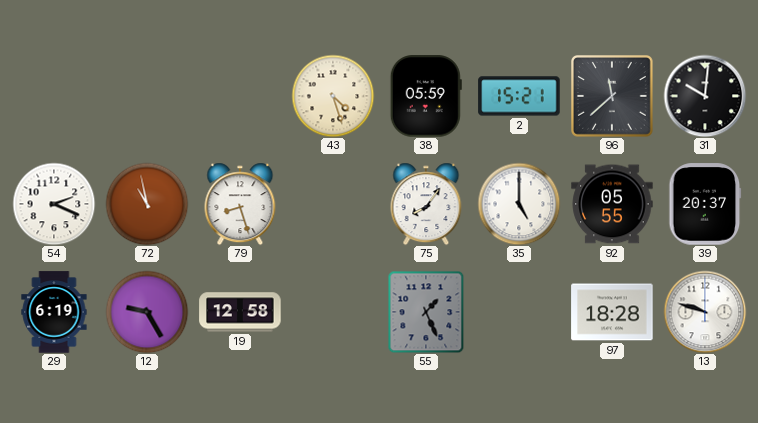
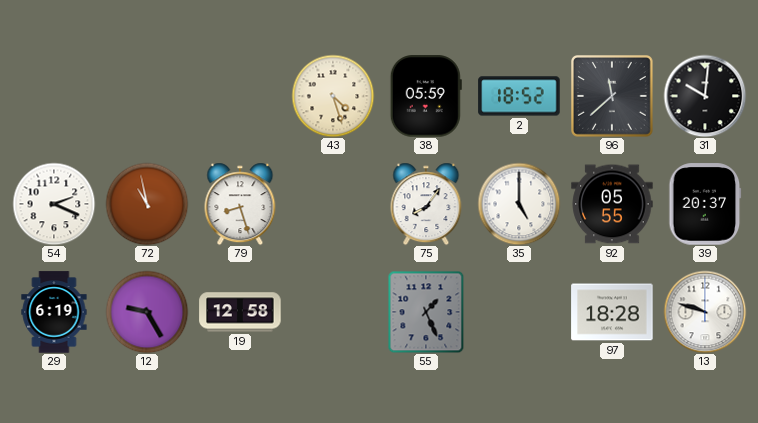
2: 15:21 -> 18:52 (519, 96)
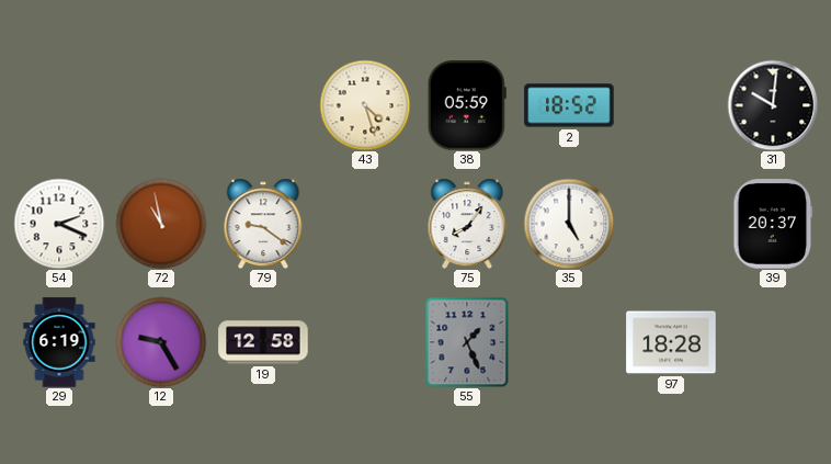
96: 11:38 -> none (613, 97)
79: 8:27 -> 9:21 (263, 224)
92: 05:55 -> none (612, 204)
13: 9:48 -> none (705, 312)
